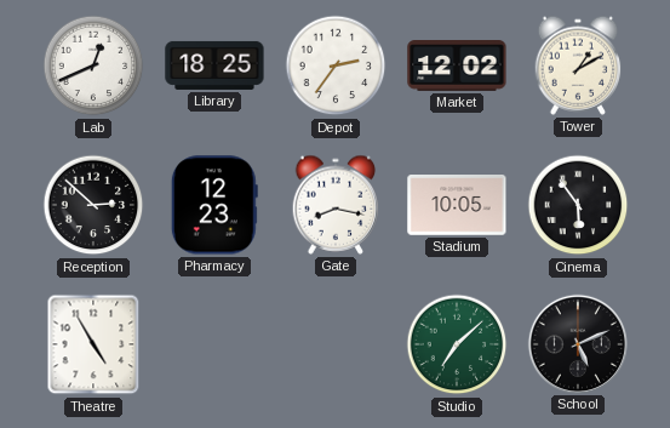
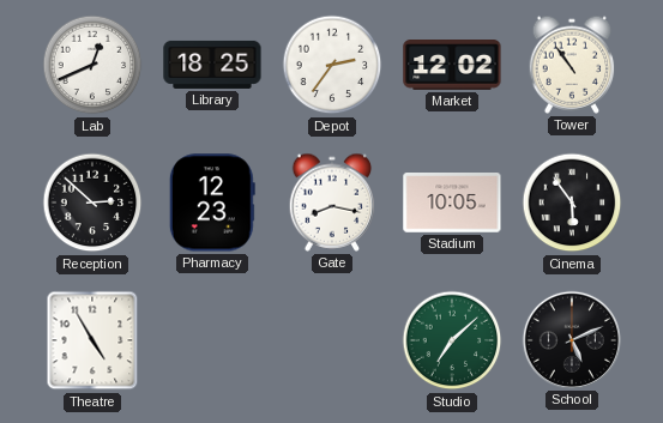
Tower: 1:10 -> 10:54 (572, 65)
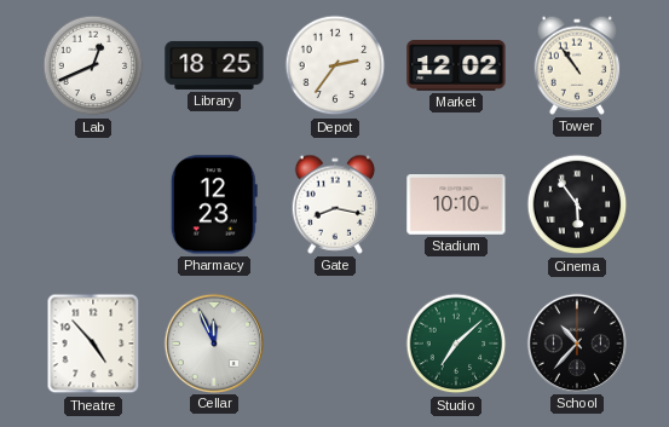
Reception: 2:52 -> none (92, 203)
Stadium: 10:05 -> 10:10 (456, 204)
Theatre: 4:55 -> 4:53 (93, 344)
Cellar: none -> 11:56 (213, 342)
School: 5:11 -> 10:37 (576, 342)
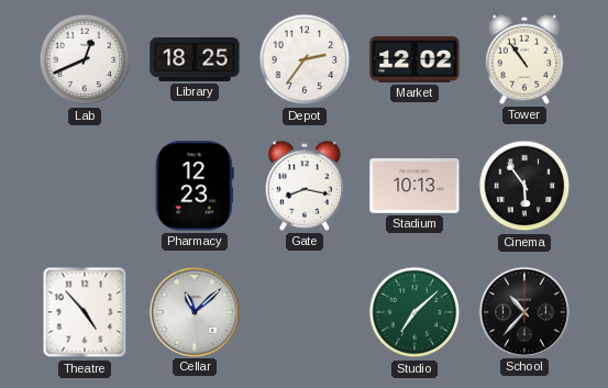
Stadium: 10:10 -> 10:13 (414, 186)
Cellar: 11:56 -> 11:08 (194, 311)
